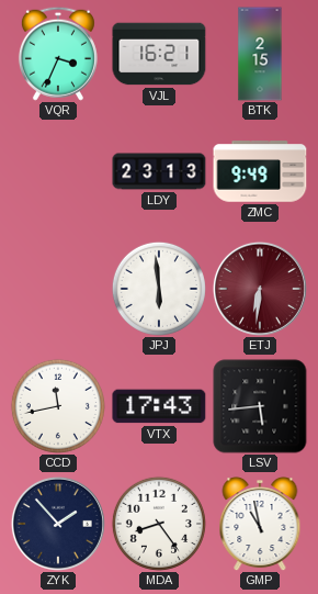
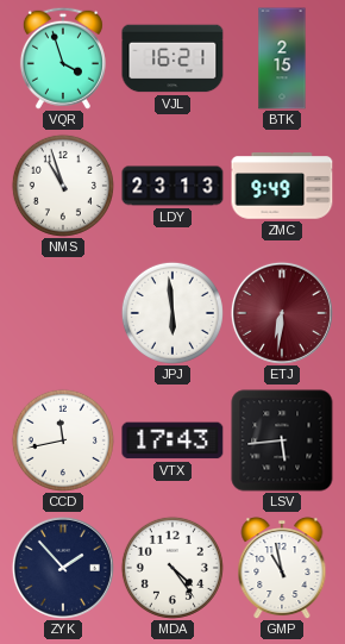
VQR: 3:34 -> 3:57 (63, 58)
NMS: none -> 10:57 (63, 186)
MDA: 8:24 -> 4:24 (172, 568)
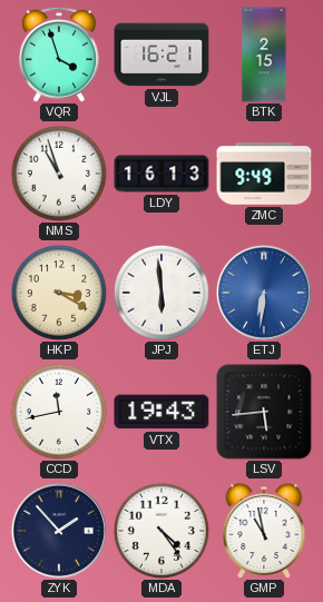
LDY: 23:13 -> 16:13 (161, 174)
HKP: none -> 3:20 (59, 293)
ETJ dial: burgundy -> blue (264, 293)
VTX: 17:43 -> 19:43 (161, 412)
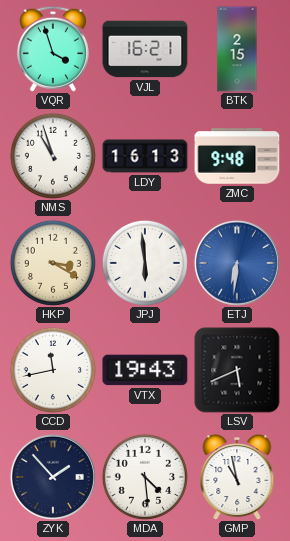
ZMC: 9:49 -> 9:48 (237, 156)
LSV: 5:44 -> 5:41 (237, 370)
MDA: 4:24 -> 4:29 (145, 477)
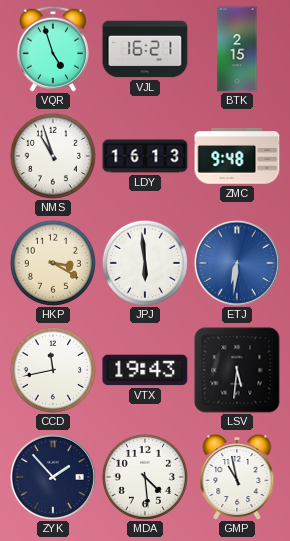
VQR: 3:57 -> 4:57 (53, 49)
LSV: 5:41 -> 5:31 (237, 370)
